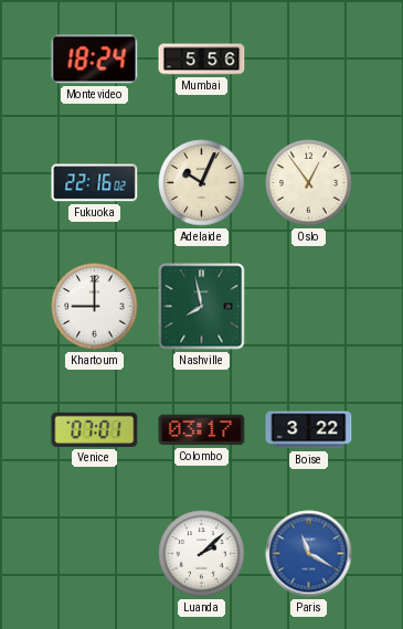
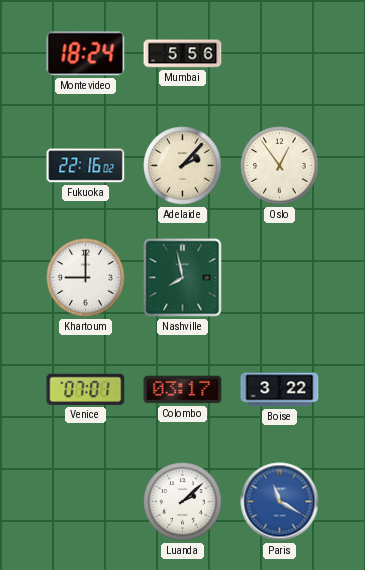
Adelaide: 10:04 -> 2:07 (183, 166)
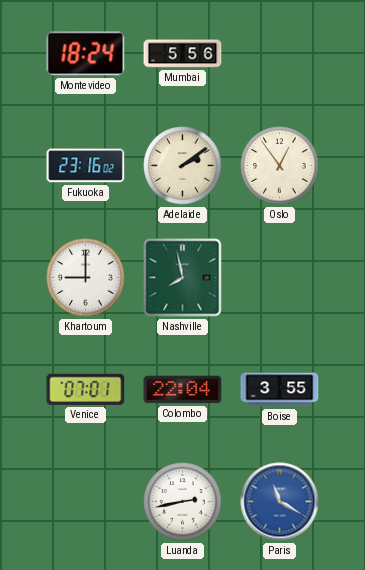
Fukuoka: 22:16 -> 23:16 (86, 166)
Adelaide: 2:07 -> 2:09 (183, 166)
Colombo: 03:17 -> 22:04 (183, 390)
Boise: 3:22 -> 3:55 (280, 390)
Luanda: 2:08 -> 2:43 (183, 502)
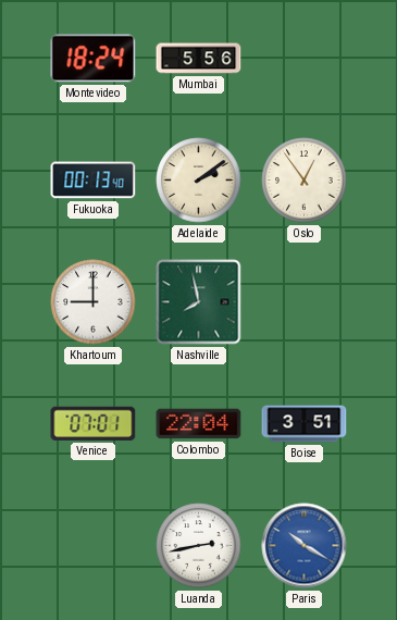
Fukuoka: 23:16 -> 00:13 (94, 181)
Boise: 3:55 -> 3:51 (305, 424)
Paris: 11:20 -> 10:20 (305, 546)
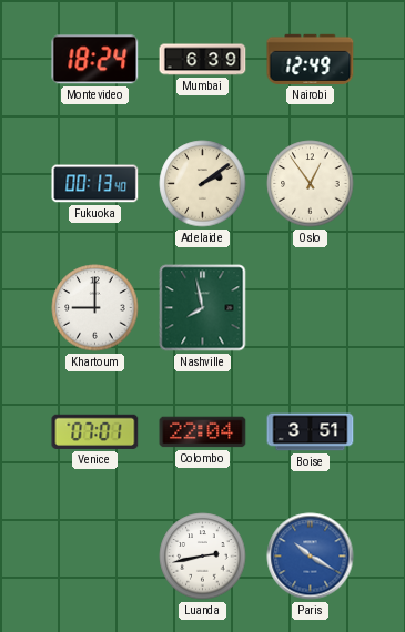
Mumbai: 5:56 -> 6:39 (203, 60)
Nairobi: none -> 12:49 (311, 59)
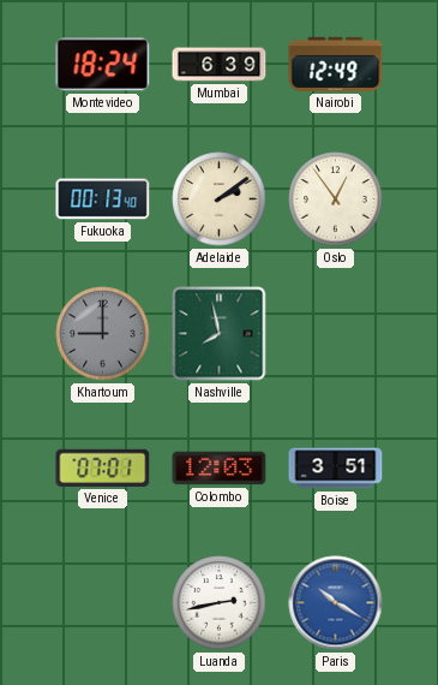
Khartoum dial: white -> grey (103, 334)
Colombo: 22:04 -> 12:03 (220, 469)
